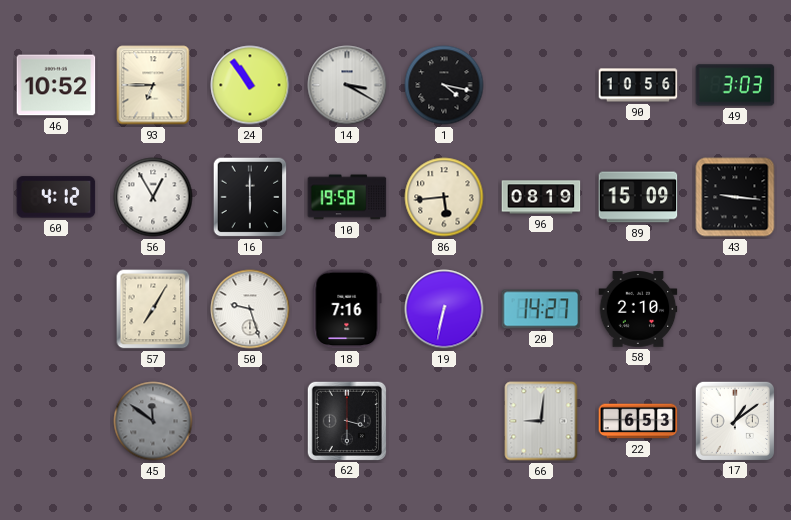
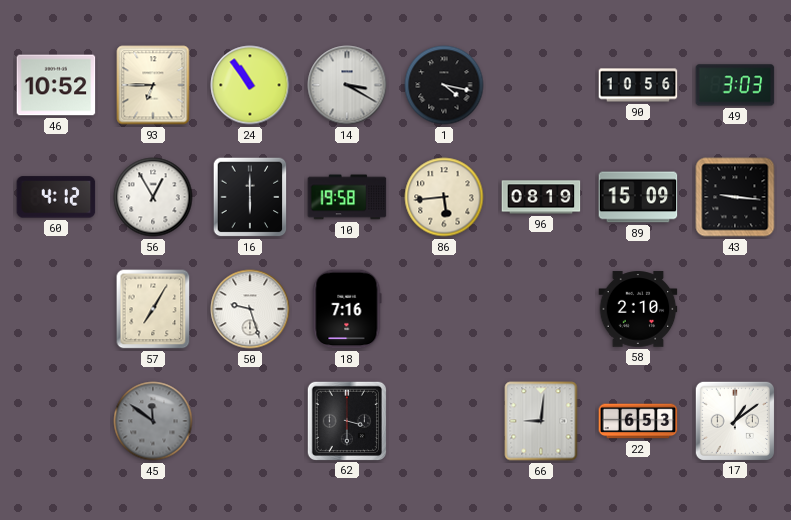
19: 6:32 -> none (444, 309)
20: 14:27 -> none (541, 309)
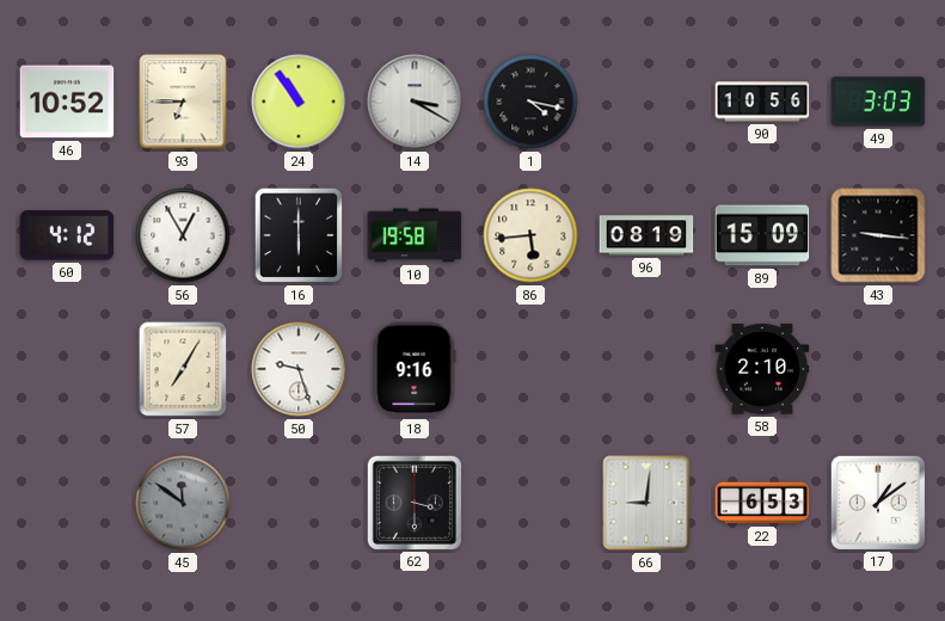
18: 7:16 -> 9:16 (415, 369)
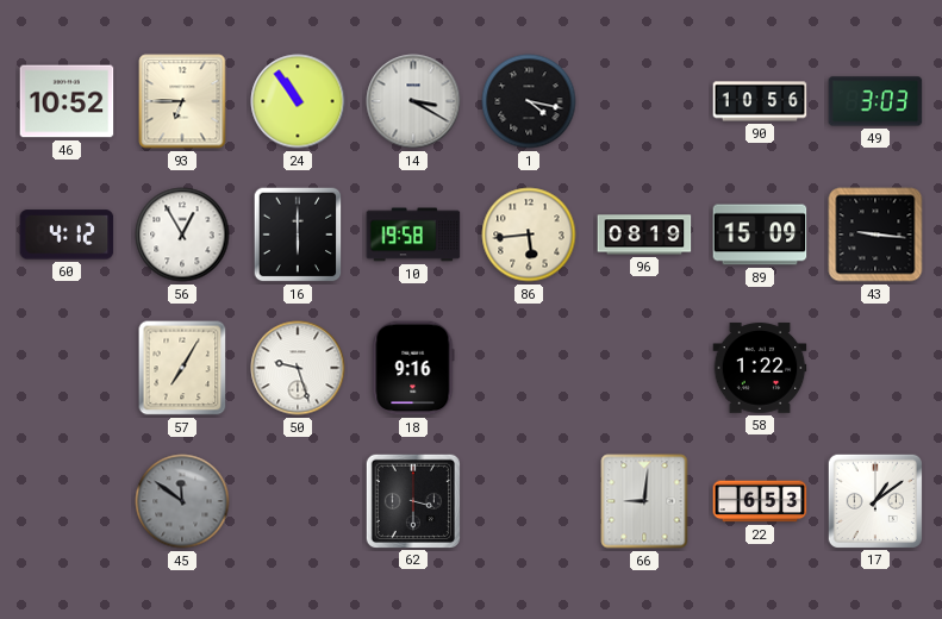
58: 2:10 -> 1:22 (760, 368)
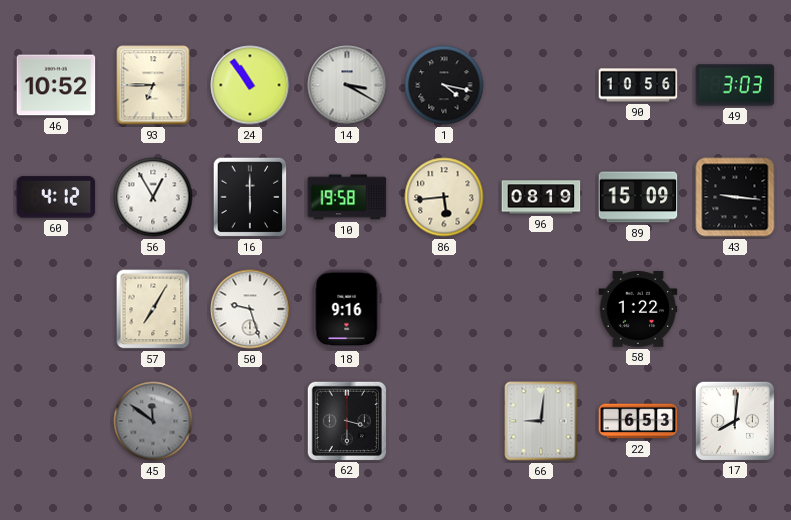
17: 1:09 -> 8:01 (734, 420)
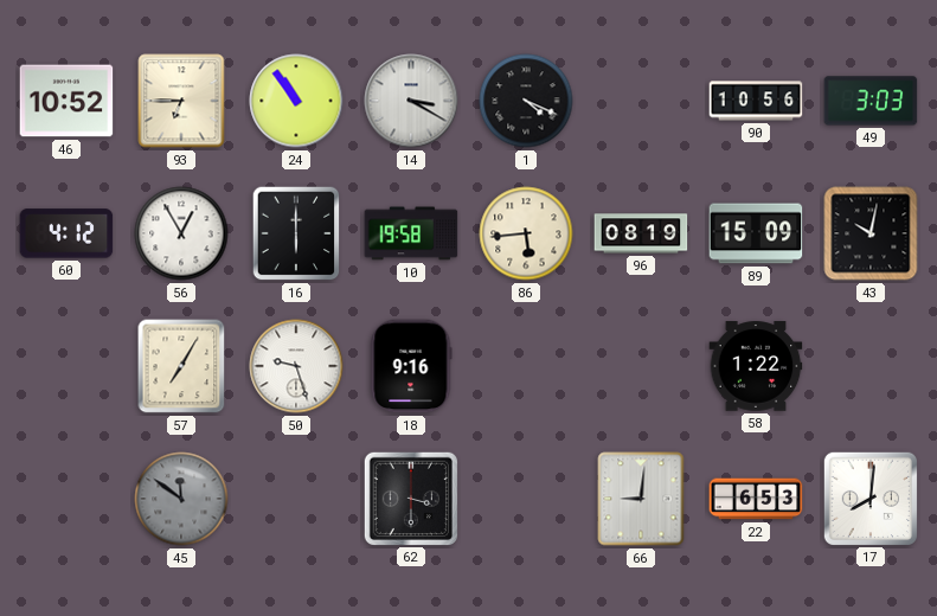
1: 4:17 -> 4:19 (526, 101)
43: 9:16 -> 10:02 (871, 233)
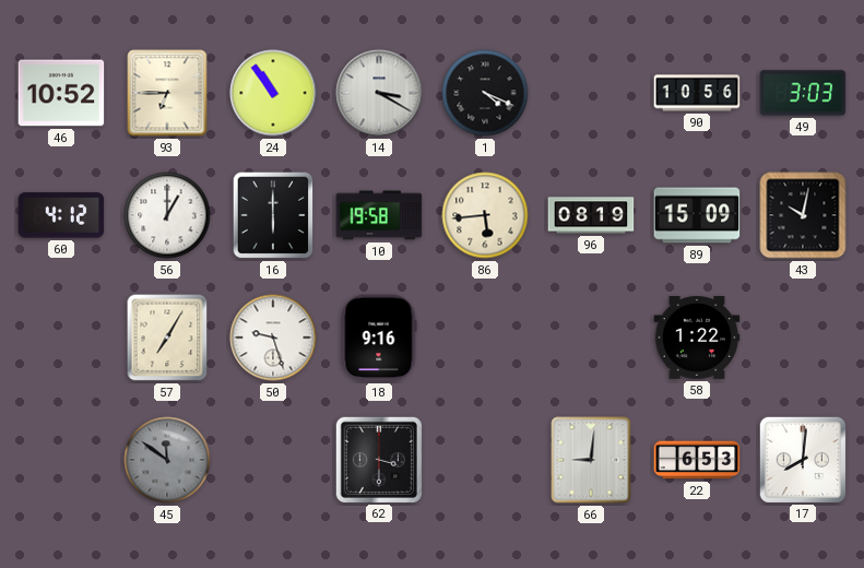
56: 12:55 -> 1:00 (167, 215)
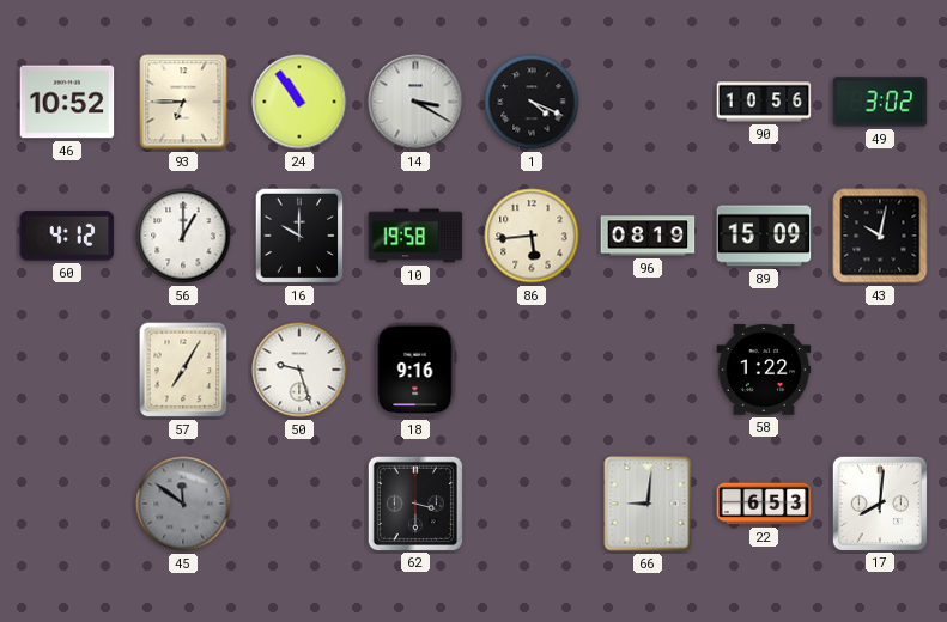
49: 3:03 -> 3:02 (880, 102)
16: 6:00 -> 10:00 (299, 236)
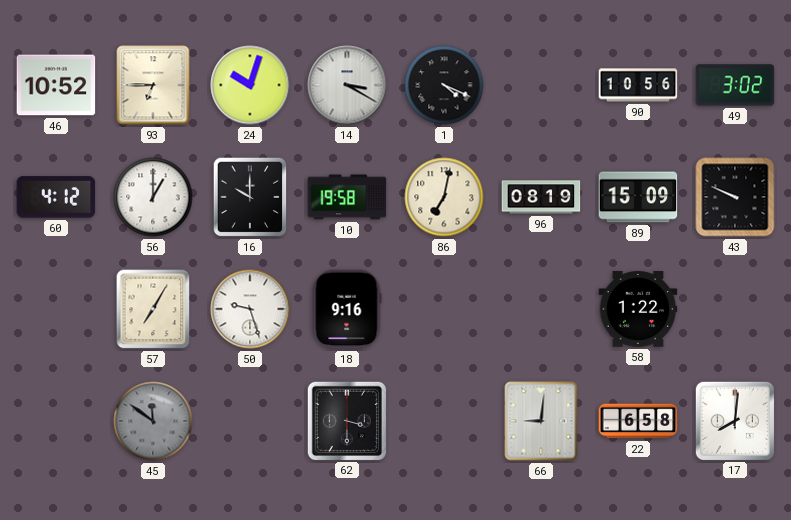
24: 10:54 -> 10:03 (250, 85)
86: 5:44 -> 7:02 (444, 197)
43: 10:02 -> 9:49 (735, 197)
22: 6:53 -> 6:58 (638, 421)
